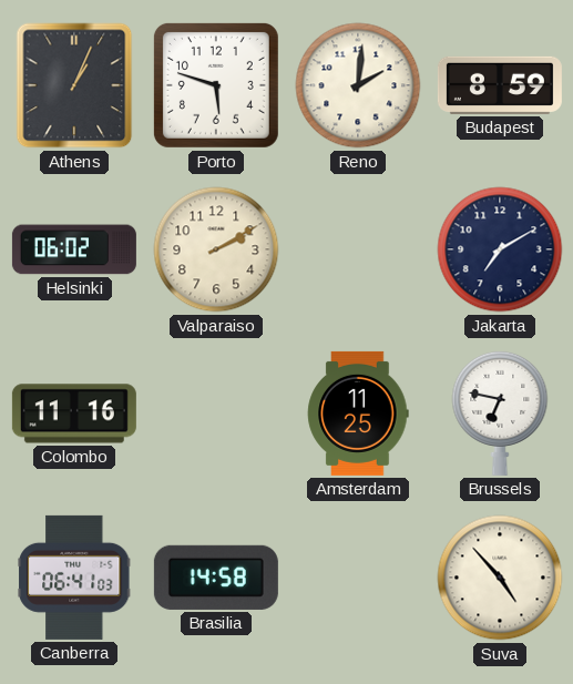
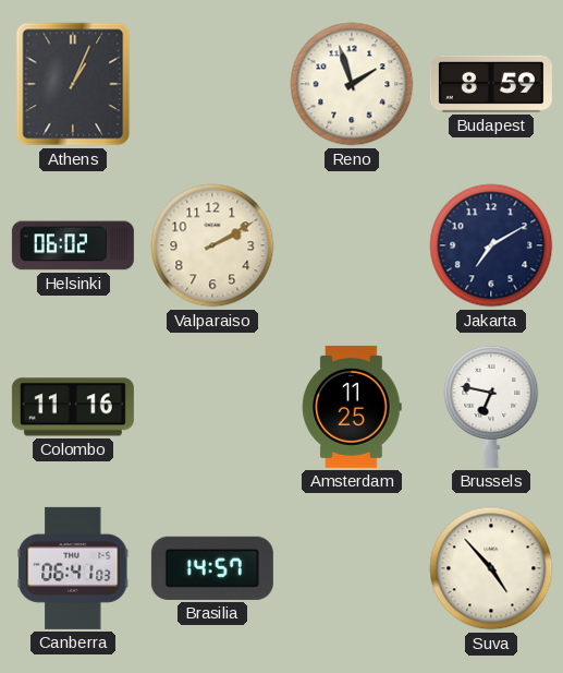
Porto: 5:48 -> none (216, 85)
Reno: 2:01 -> 1:57 (352, 84)
Brasilia: 14:58 -> 14:57 (212, 568)
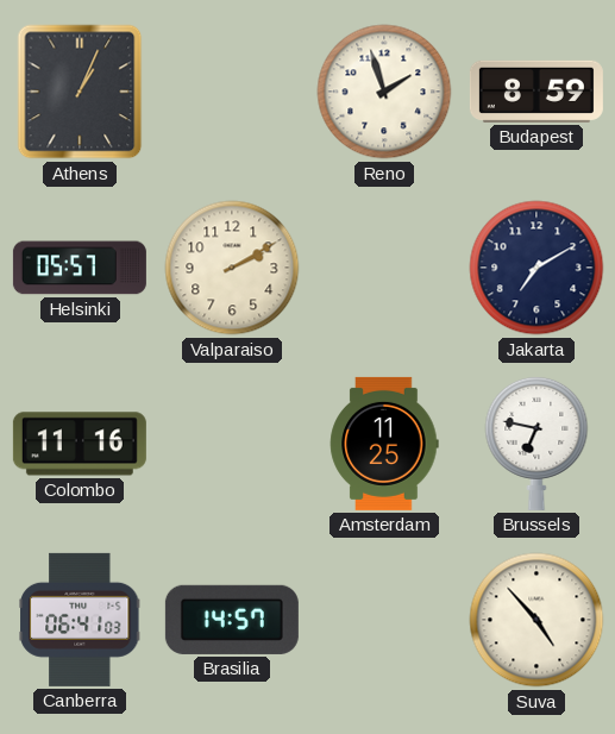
Helsinki: 06:02 -> 05:57 (80, 268)
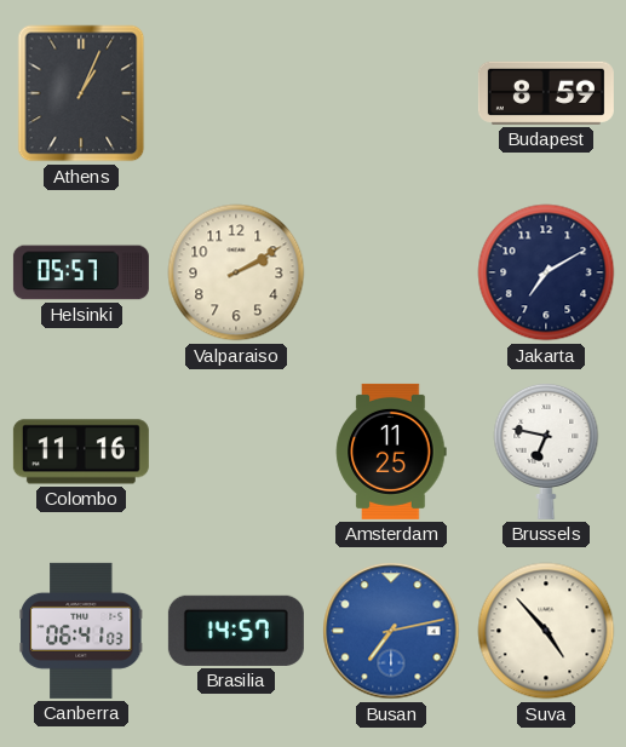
Reno: 1:57 -> none (384, 92)
Busan: none -> 7:13 (391, 631)
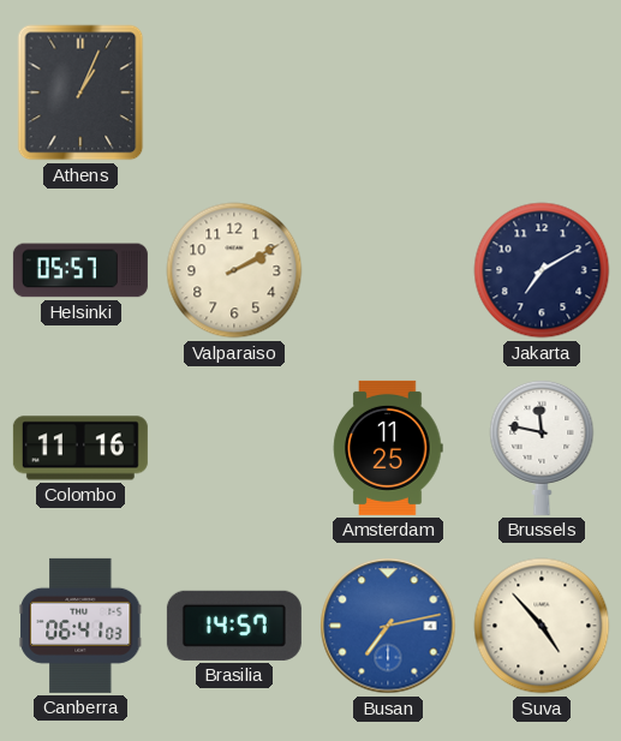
Budapest: 8:59 -> none (546, 93)
Brussels: 6:47 -> 11:47 (542, 447)
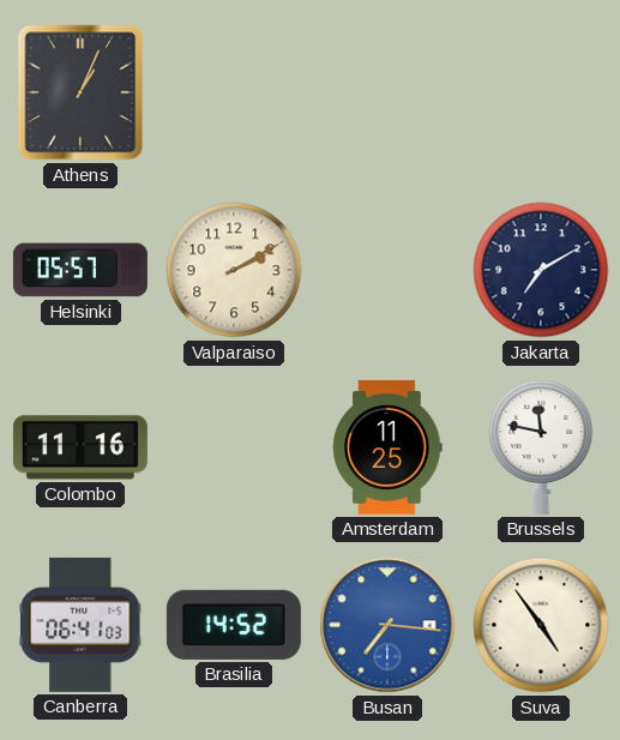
Brasilia: 14:57 -> 14:52 (234, 625)
Busan: 7:13 -> 7:16 (387, 625)
Suva: 4:53 -> 4:54 (541, 625)
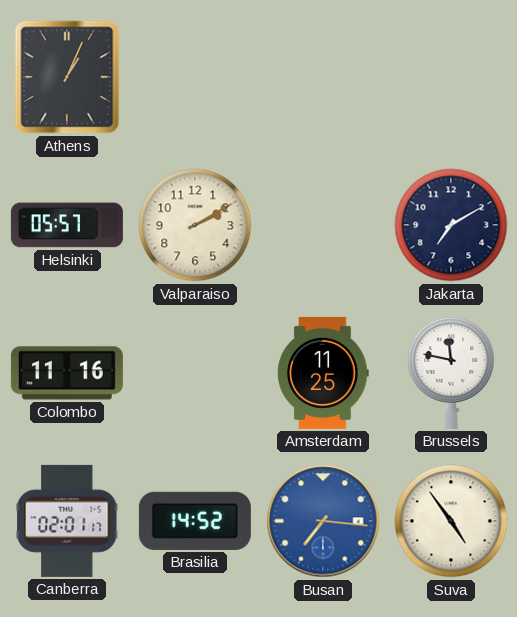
Canberra: 06:41 -> 02:01 (67, 521)
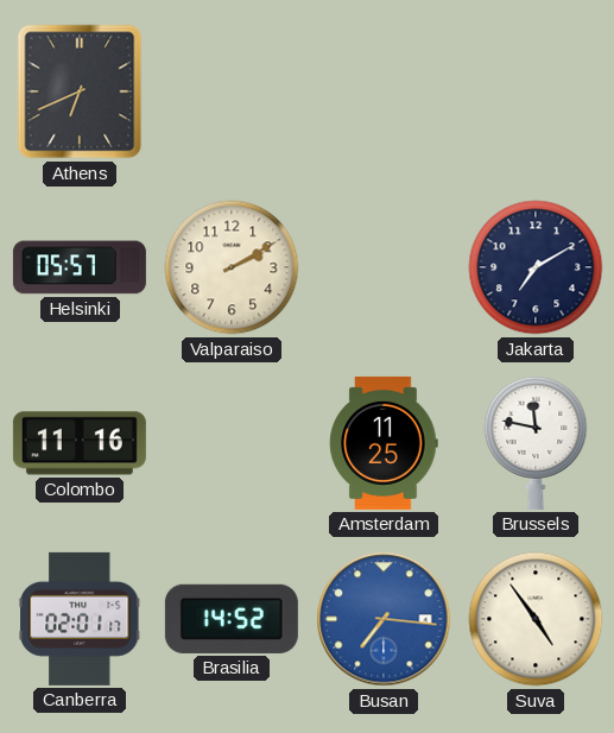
Athens: 1:04 -> 6:41 (80, 91)
